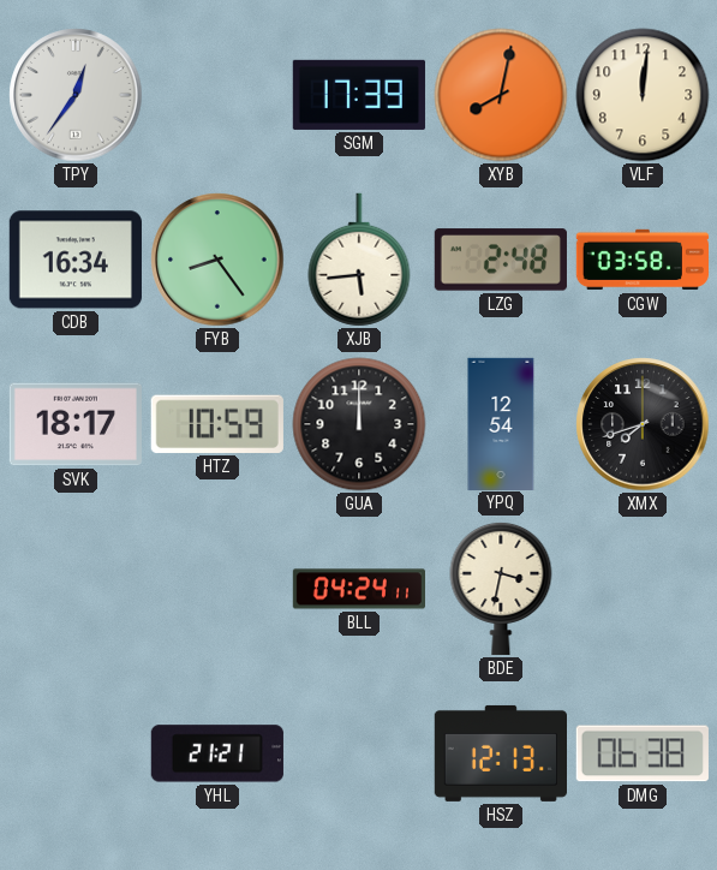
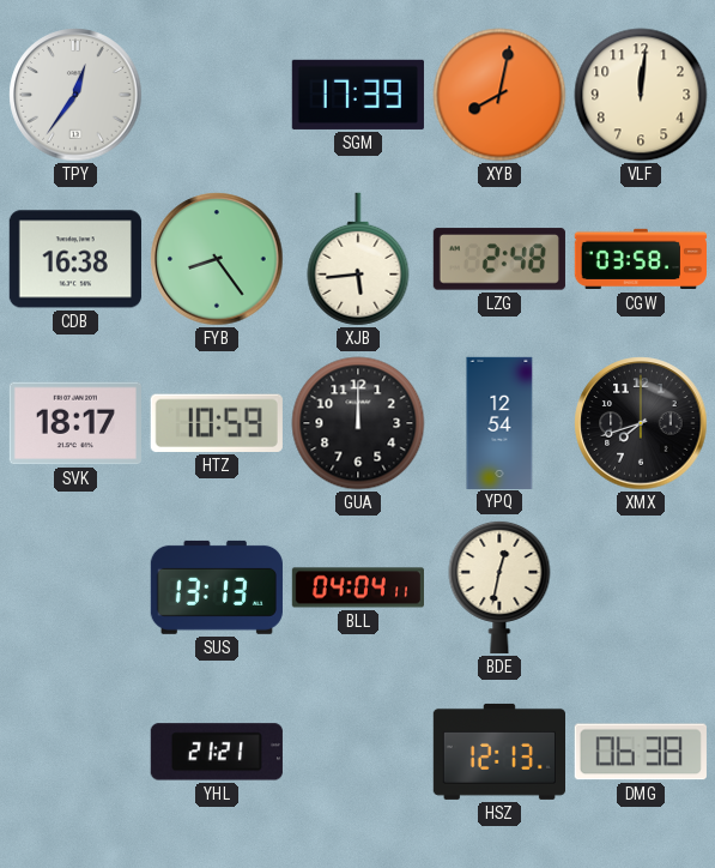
CDB: 16:34 -> 16:38 (75, 259)
SUS: none -> 13:13 (217, 587)
BLL: 04:24 -> 04:04 (357, 587)
BDE: 3:32 -> 12:32 (499, 586)
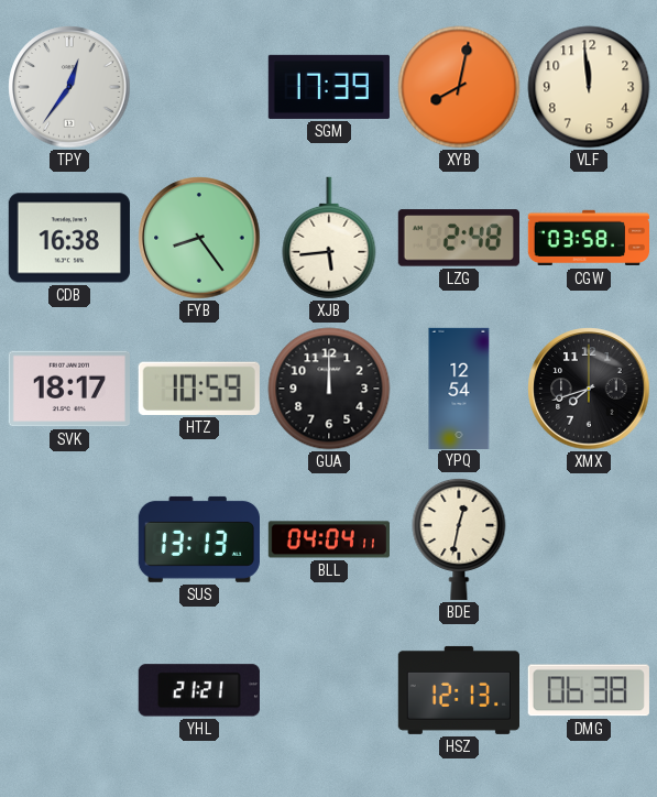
VLF: 12:01 -> 11:59 (589, 87)
